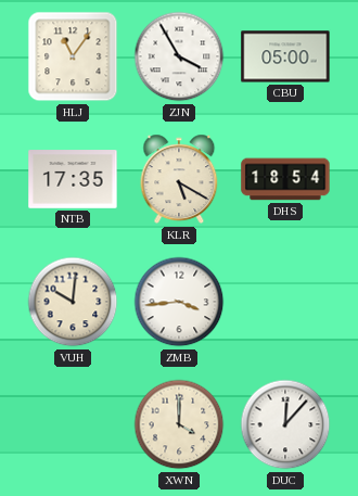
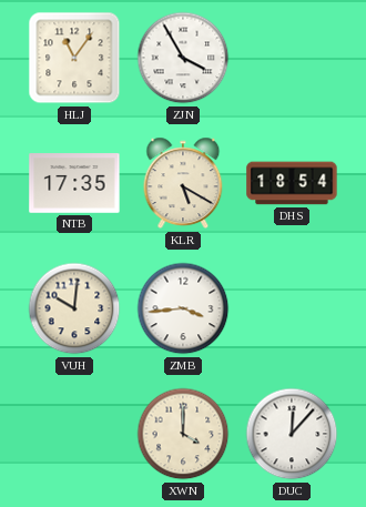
CBU: 05:00 -> none (285, 56)
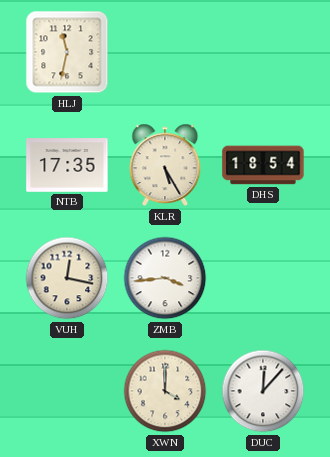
HLJ: 11:06 -> 11:32 (67, 52)
ZJN: 3:55 -> none (183, 58)
KLR: 5:20 -> 5:25 (165, 165)
VUH: 10:01 -> 12:17 (67, 278)
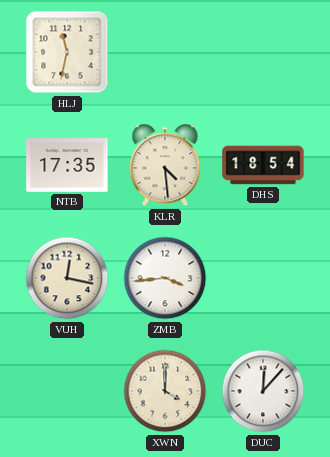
KLR: 5:25 -> 4:29 (165, 165)
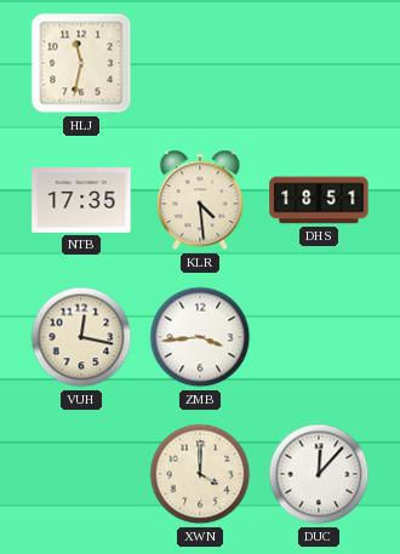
DHS: 18:54 -> 18:51 (319, 200)
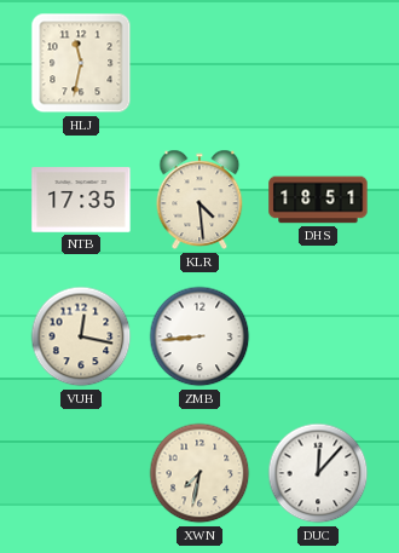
ZMB: 3:44 -> 8:44 (199, 336)
XWN: 4:00 -> 7:32 (199, 473)
